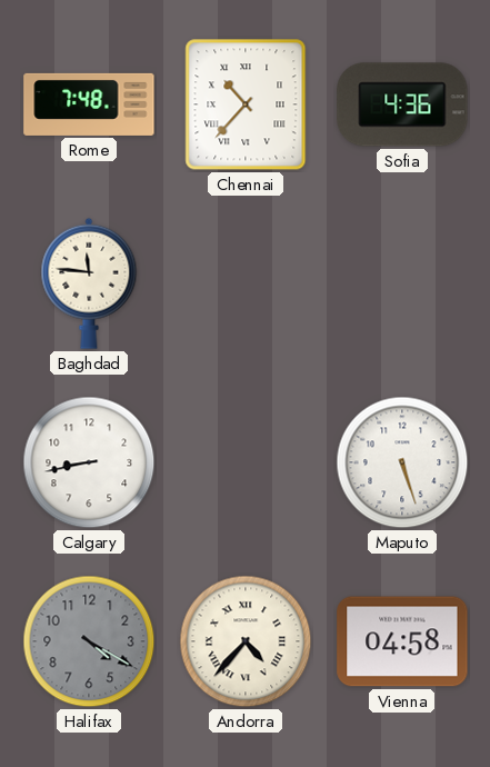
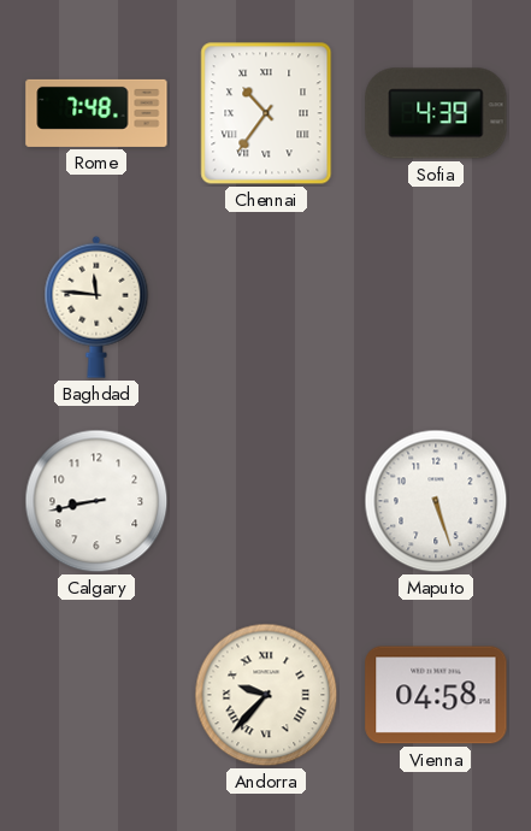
Chennai: 10:37 -> 10:36 (266, 113)
Sofia: 4:36 -> 4:39 (436, 113)
Halifax: 4:20 -> none (89, 641)
Andorra: 4:37 -> 9:37 (266, 695)
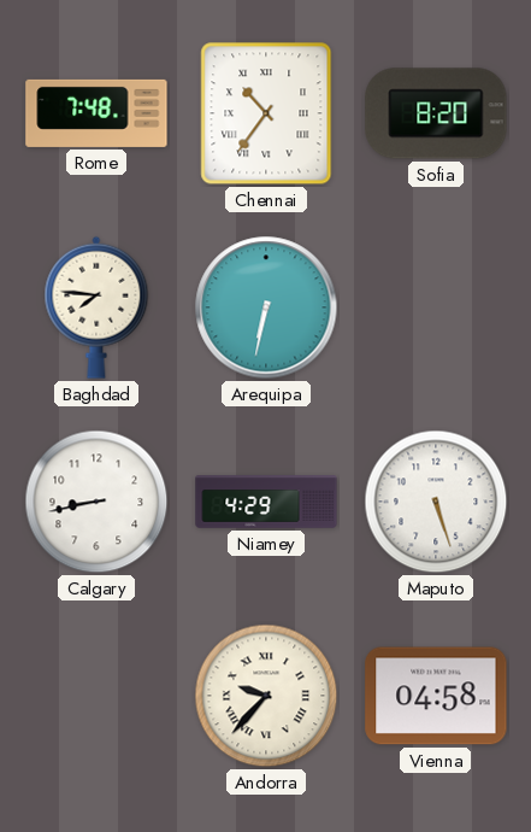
Sofia: 4:39 -> 8:20 (436, 113)
Baghdad: 11:46 -> 7:46 (96, 307)
Arequipa: none -> 6:32 (266, 307)
Niamey: none -> 4:29 (266, 502)
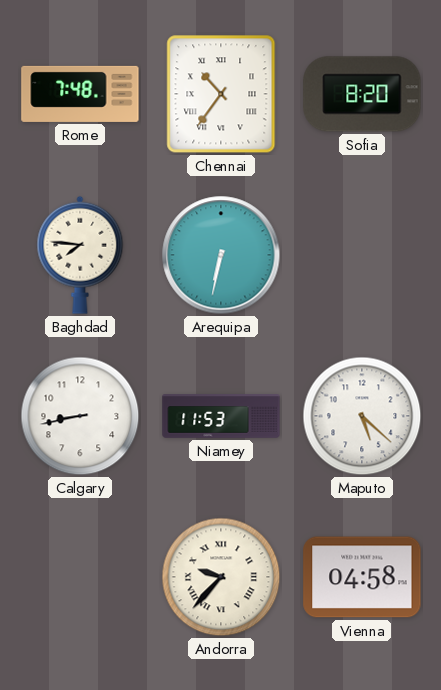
Niamey: 4:29 -> 11:53 (221, 416)
Maputo: 5:27 -> 5:22 (362, 416)
